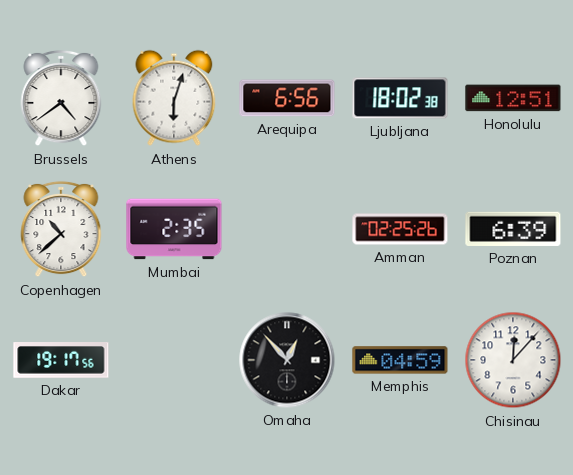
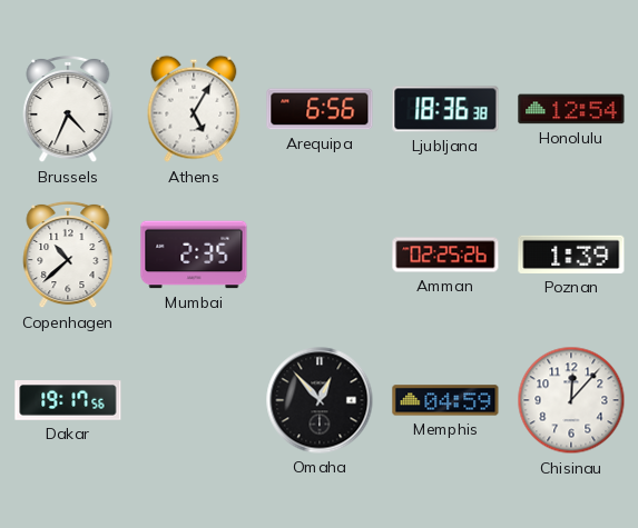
Brussels: 4:39 -> 4:34 (68, 109)
Athens: 6:03 -> 5:05 (194, 109)
Ljubljana: 18:02 -> 18:36 (445, 109)
Honolulu: 12:51 -> 12:54 (571, 109)
Poznan: 6:39 -> 1:39 (571, 255)
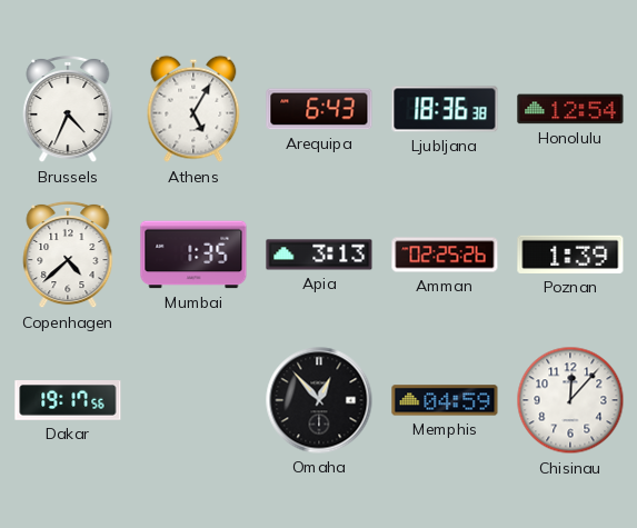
Arequipa: 6:56 -> 6:43 (319, 109)
Copenhagen: 10:38 -> 4:38 (68, 255)
Mumbai: 2:35 -> 1:35 (193, 255)
Apia: none -> 3:13 (319, 255)
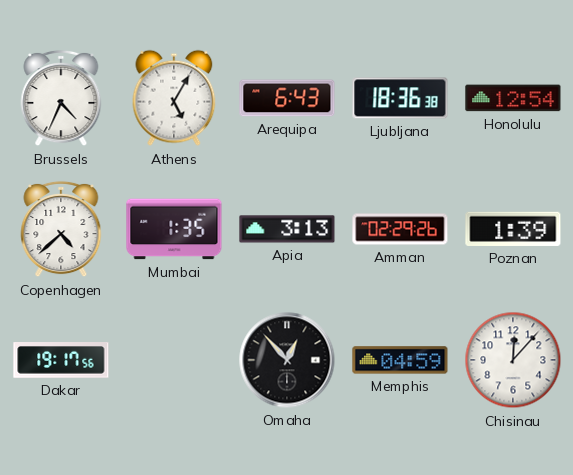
Amman: 02:25 -> 02:29 (400, 229)
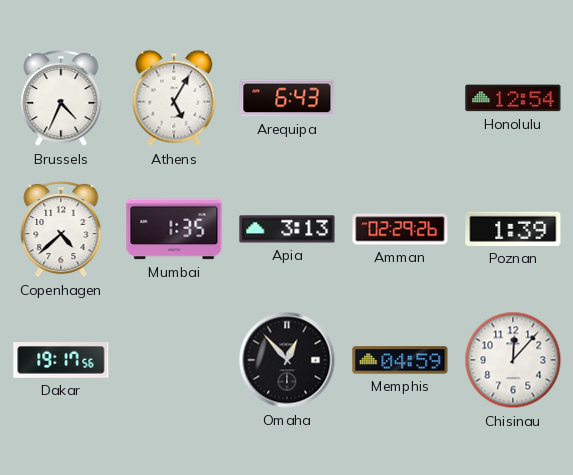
Ljubljana: 18:36 -> none (400, 98)
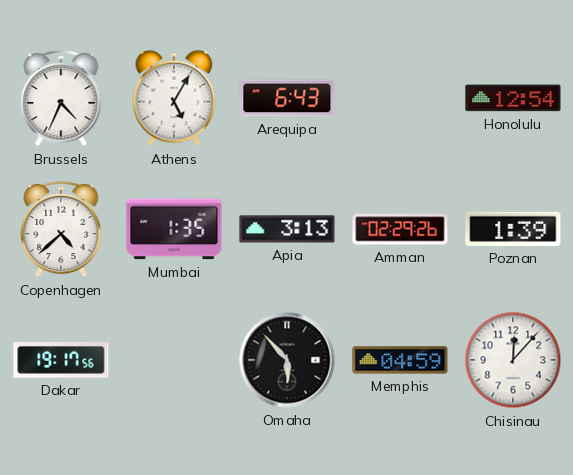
Omaha: 12:53 -> 5:53 (287, 360)
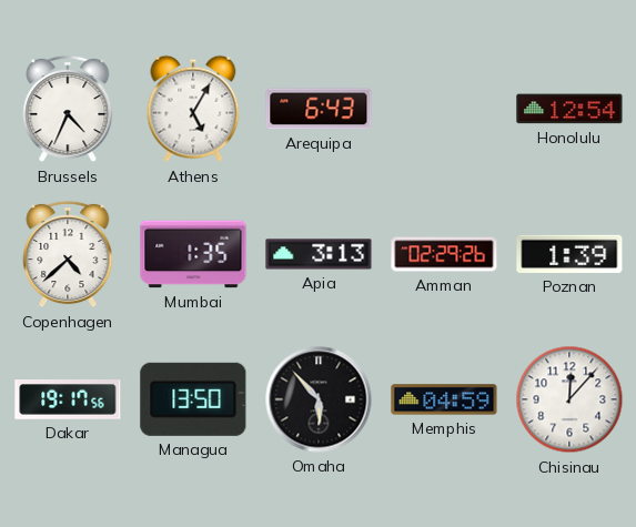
Managua: none -> 13:50 (193, 399)
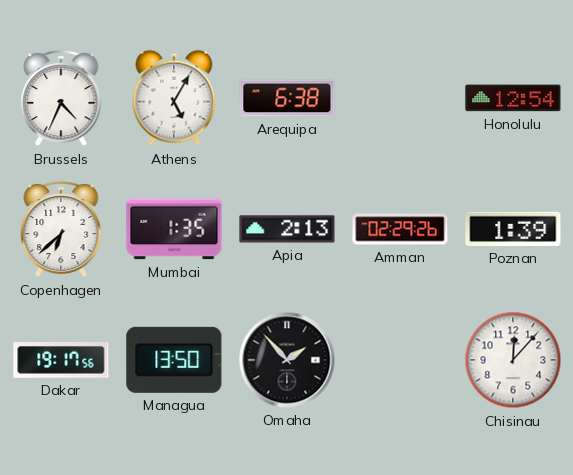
Arequipa: 6:43 -> 6:38 (287, 98)
Copenhagen: 4:38 -> 6:38 (61, 229)
Apia: 3:13 -> 2:13 (287, 229)
Omaha: 5:53 -> 1:53 (287, 360)
Memphis: 04:59 -> none (444, 399)
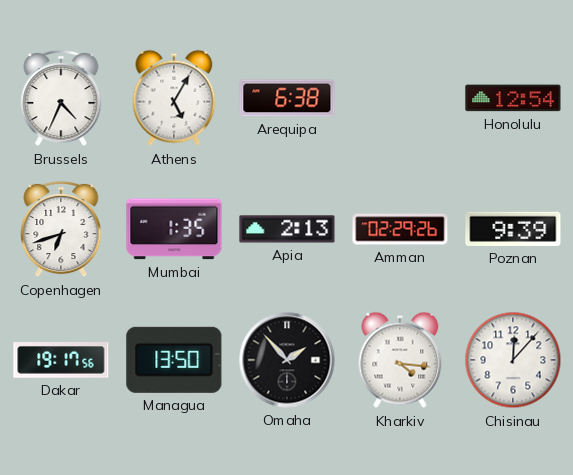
Copenhagen: 6:38 -> 6:42 (61, 229)
Poznan: 1:39 -> 9:39 (513, 229)
Kharkiv: none -> 4:16 (400, 360)
